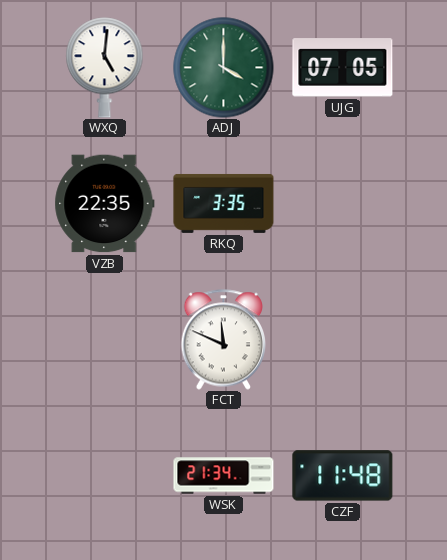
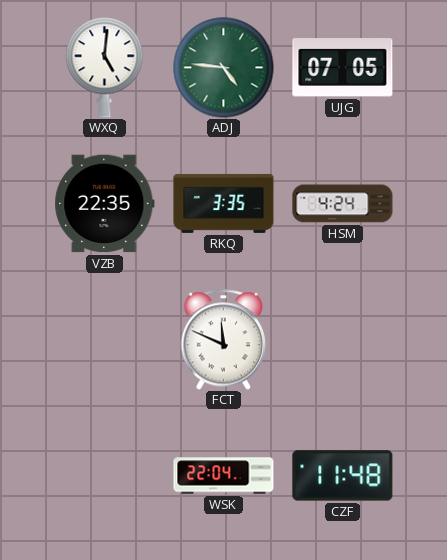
ADJ: 4:00 -> 4:46 (224, 68)
HSM: none -> 4:24 (343, 204)
WSK: 21:34 -> 22:04 (224, 476)
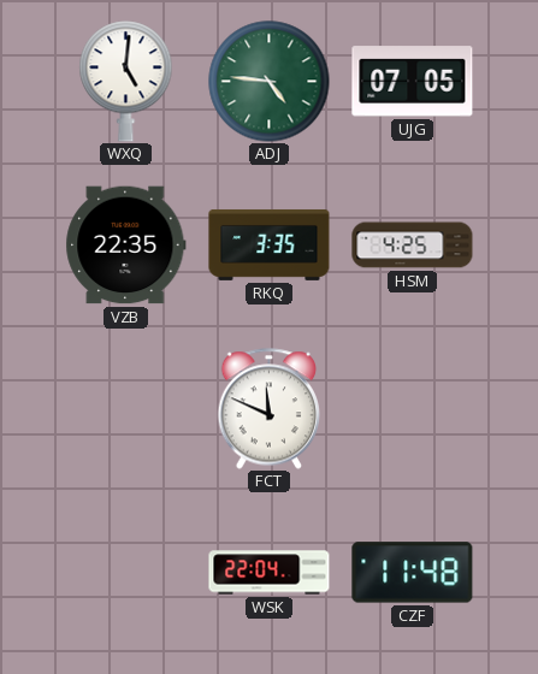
HSM: 4:24 -> 4:25 (413, 246)
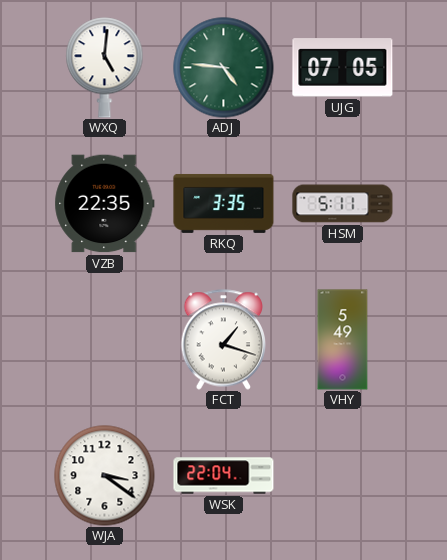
HSM: 4:25 -> 5:11 (343, 204)
FCT: 11:49 -> 1:18 (224, 340)
VHY: none -> 5:49 (343, 340)
WJA: none -> 3:21 (105, 476)
CZF: 11:48 -> none (413, 573)
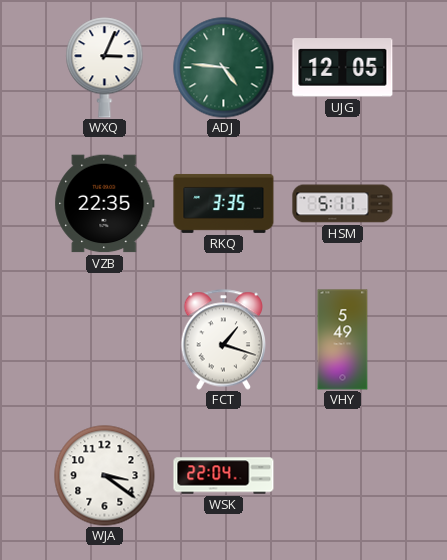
WXQ: 5:01 -> 3:04 (105, 68)
UJG: 07:05 -> 12:05 (343, 68)
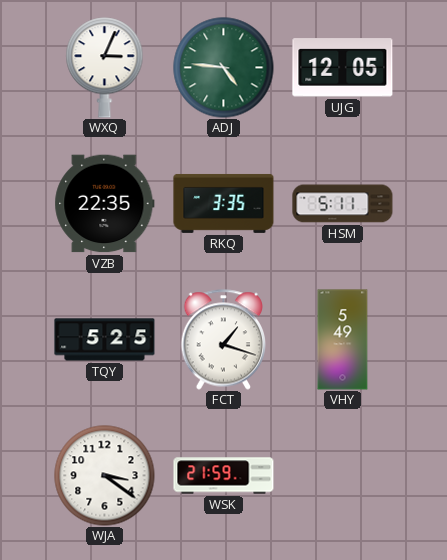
TQY: none -> 5:25 (105, 340)
WSK: 22:04 -> 21:59 (224, 476)
